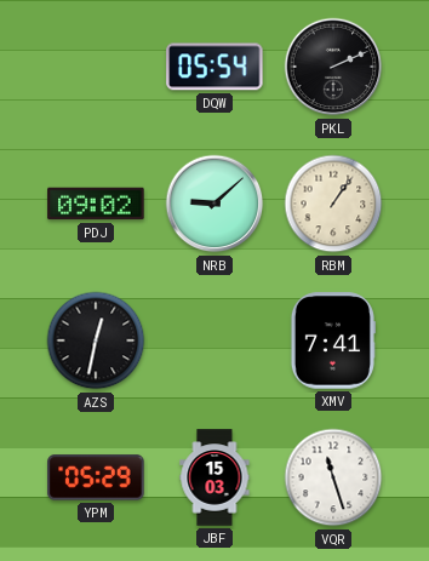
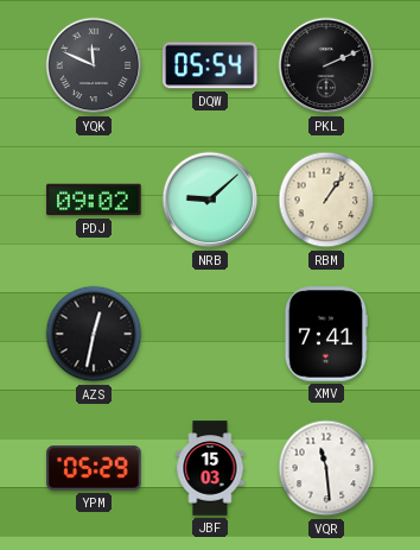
YQK: none -> 11:49 (94, 65)
VQR: 11:27 -> 11:29 (326, 468)
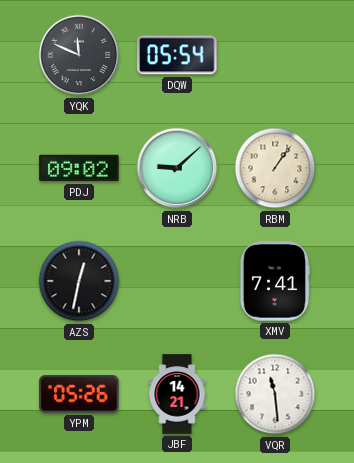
PKL: 2:11 -> none (326, 65)
YPM: 05:29 -> 05:26 (79, 394)
JBF: 15:03 -> 14:21 (177, 394)
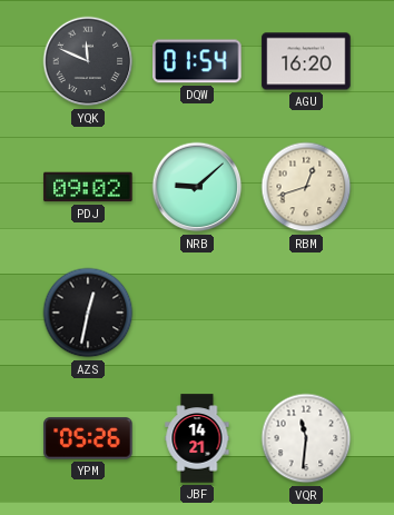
DQW: 05:54 -> 01:54 (197, 61)
AGU: none -> 16:20 (306, 61)
RBM: 1:06 -> 12:42 (306, 187)
XMV: 7:41 -> none (274, 281)
VQR: 11:29 -> 11:31 (306, 438)
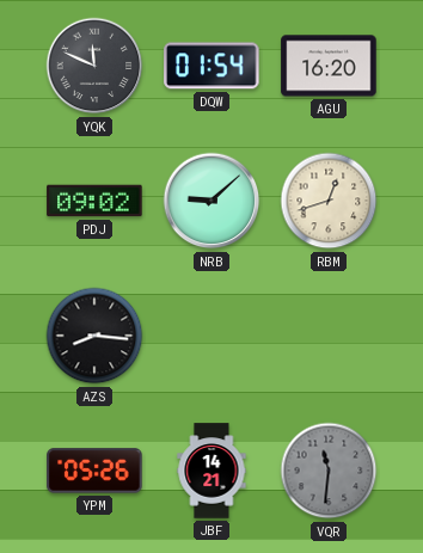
AZS: 12:32 -> 8:16 (94, 336)
VQR dial: white -> grey (329, 471)
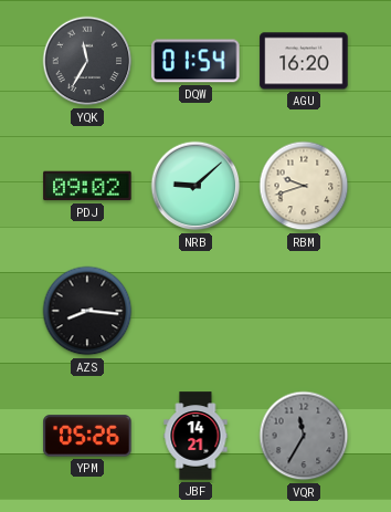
YQK: 11:49 -> 11:35 (87, 61)
RBM: 12:42 -> 9:42 (304, 186)
VQR: 11:31 -> 11:35 (304, 436)
